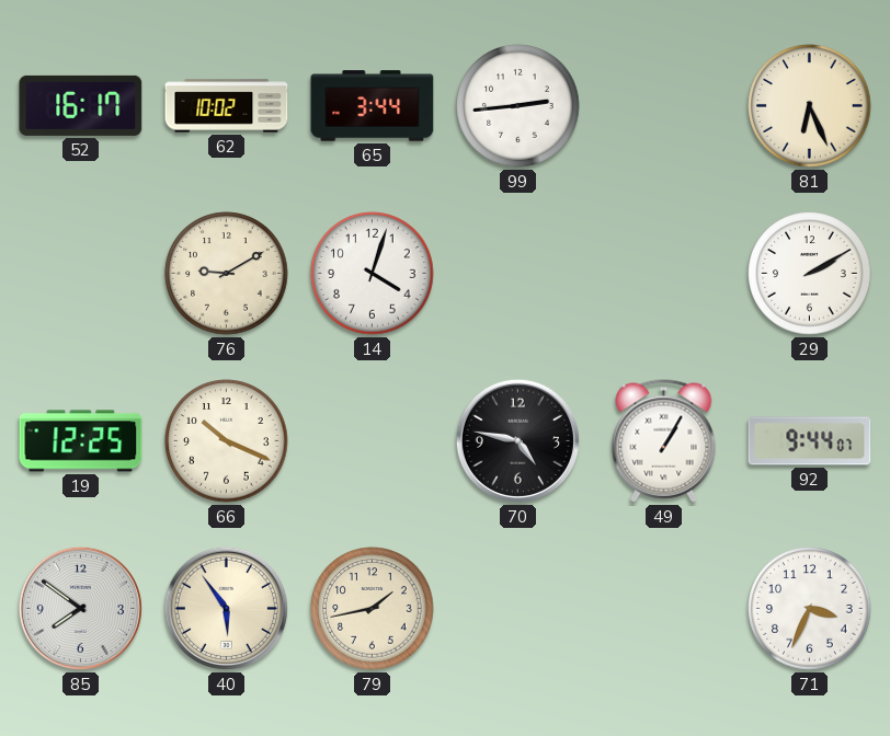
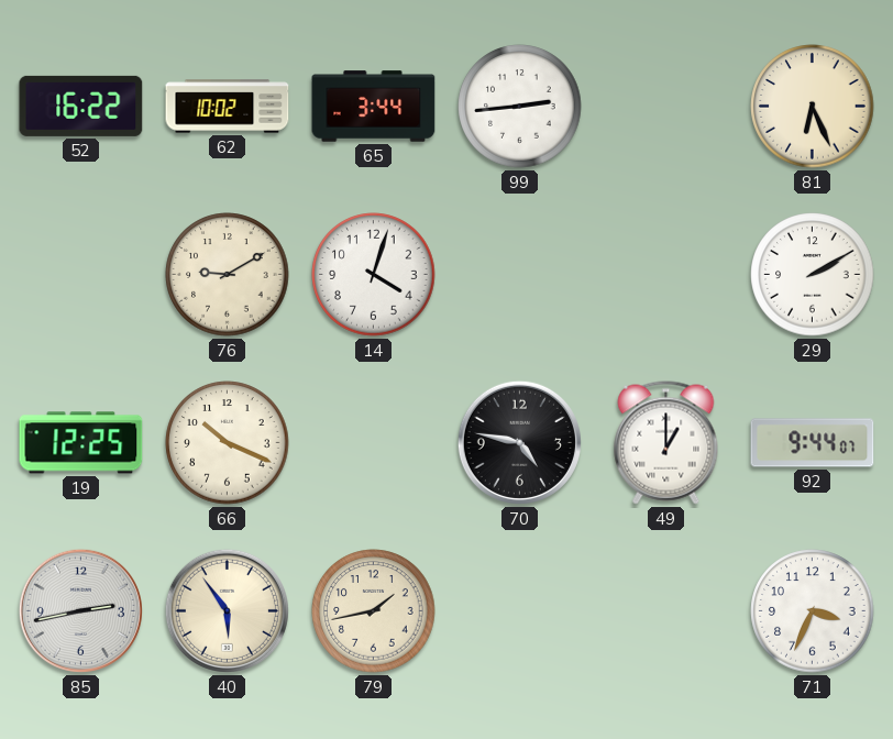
52: 16:17 -> 16:22 (81, 106)
49: 1:05 -> 1:00 (666, 443)
85: 7:51 -> 2:43 (80, 610)
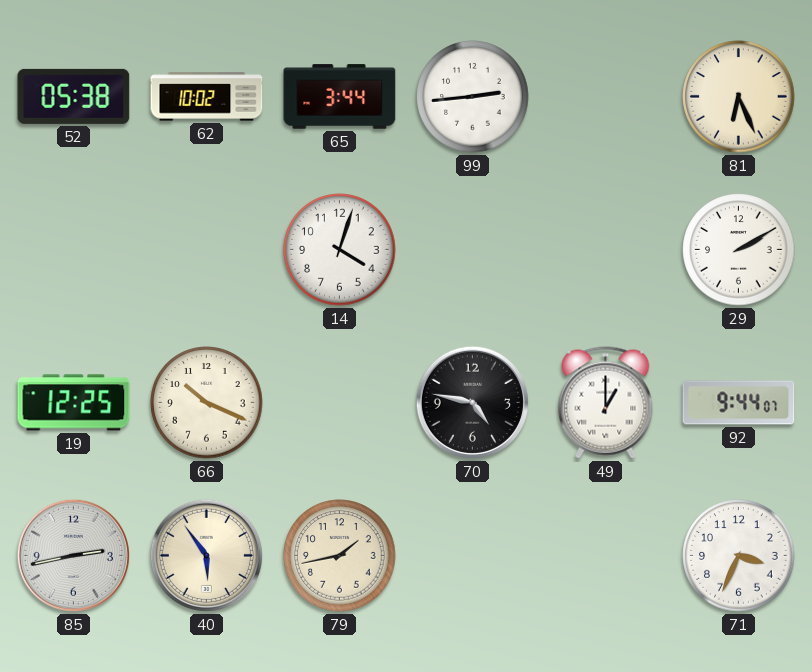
52: 16:22 -> 05:38 (74, 96)
76: 9:10 -> none (228, 275)
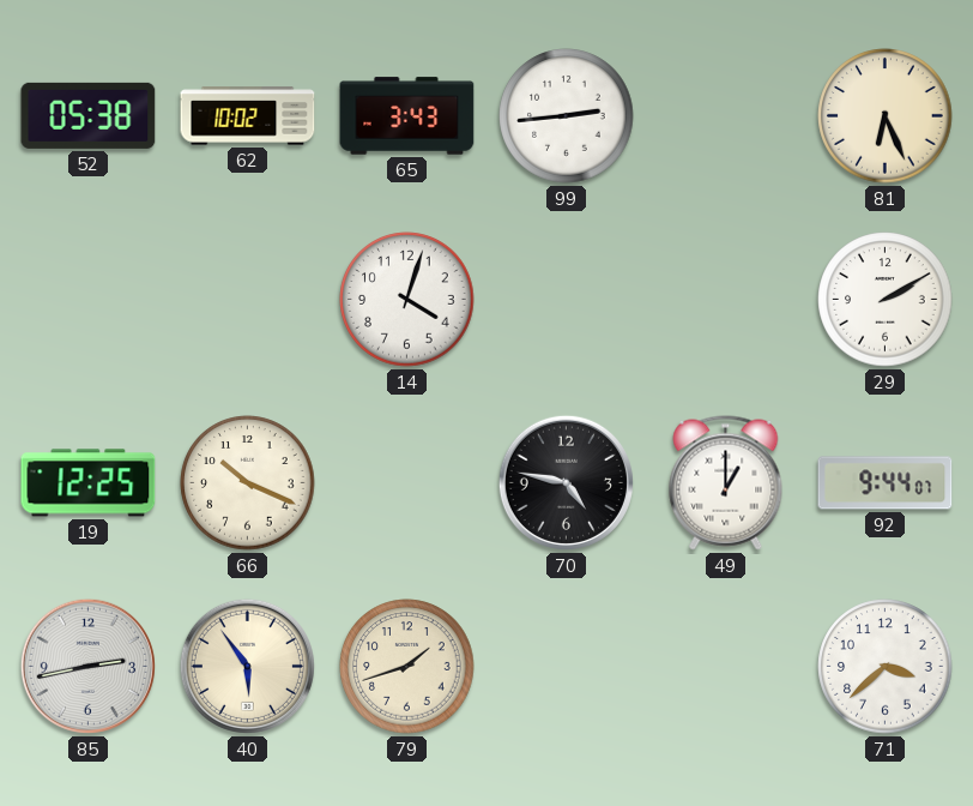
65: 3:44 -> 3:43 (407, 116)
79: 1:43 -> 1:42 (407, 667)
71: 3:34 -> 3:38 (886, 667)
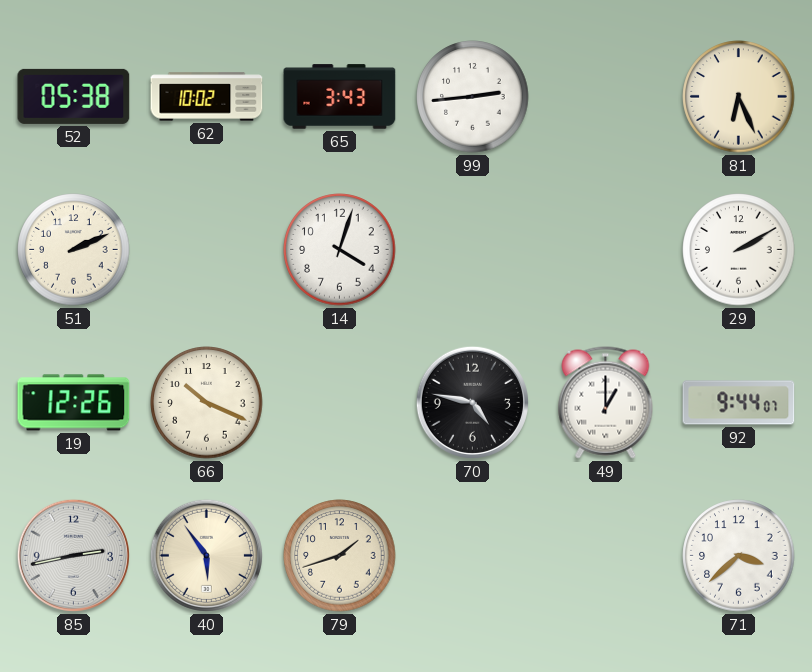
51: none -> 2:11 (74, 250)
19: 12:25 -> 12:26 (74, 403)
